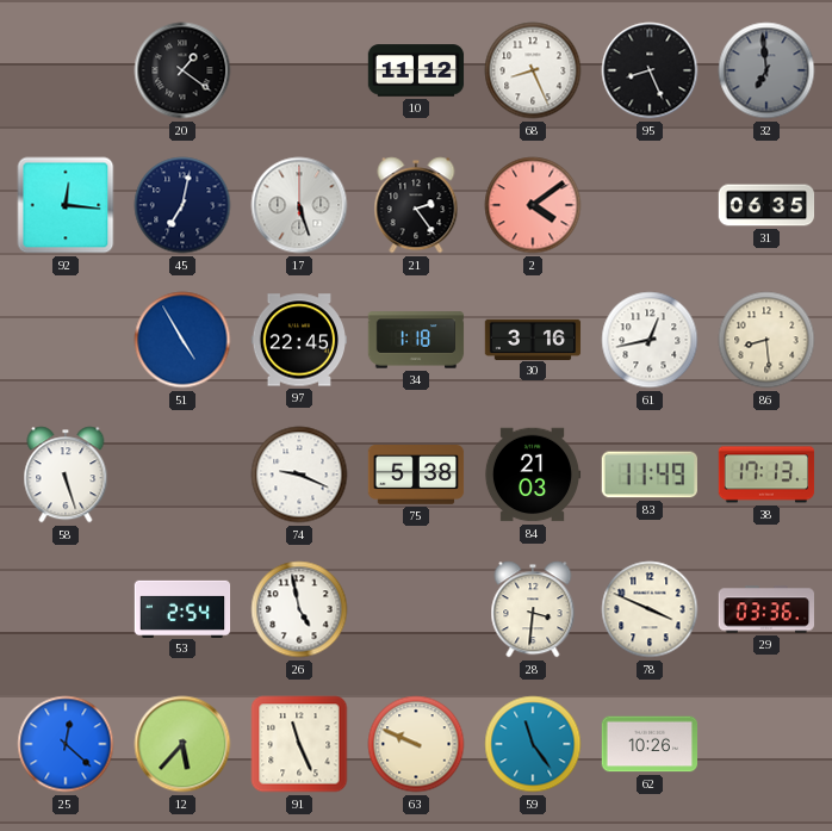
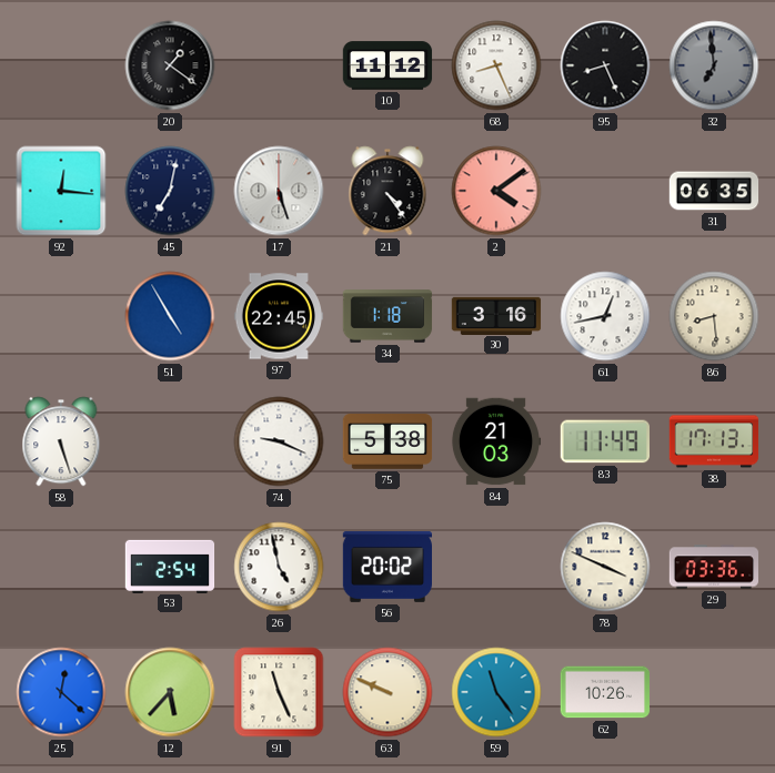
21: 2:24 -> 4:24 (387, 191)
56: none -> 20:02 (386, 567)
28: 3:31 -> none (533, 609)
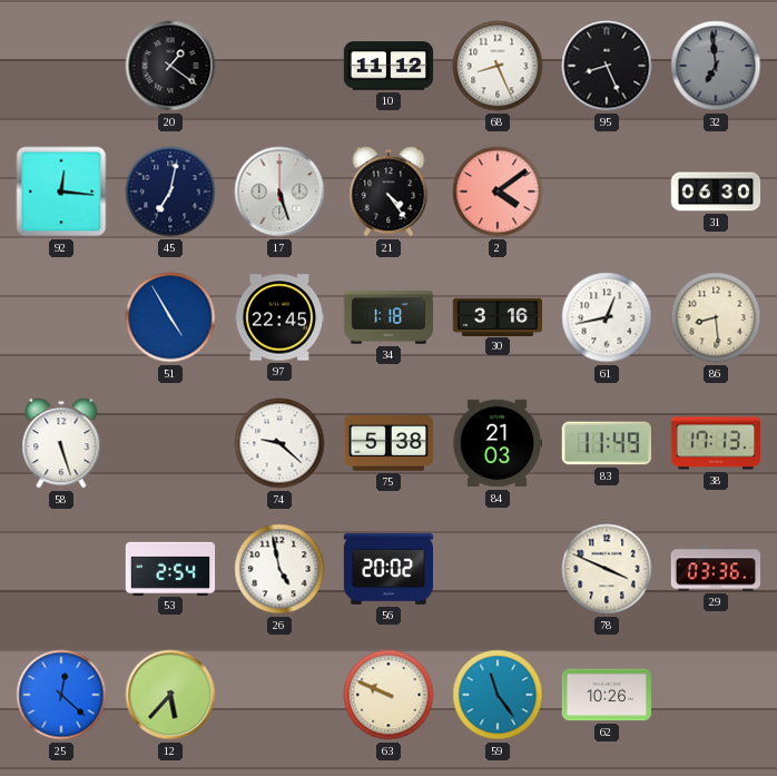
31: 06:35 -> 06:30 (716, 191)
74: 9:19 -> 9:22 (279, 443)
91: 11:26 -> none (279, 692)
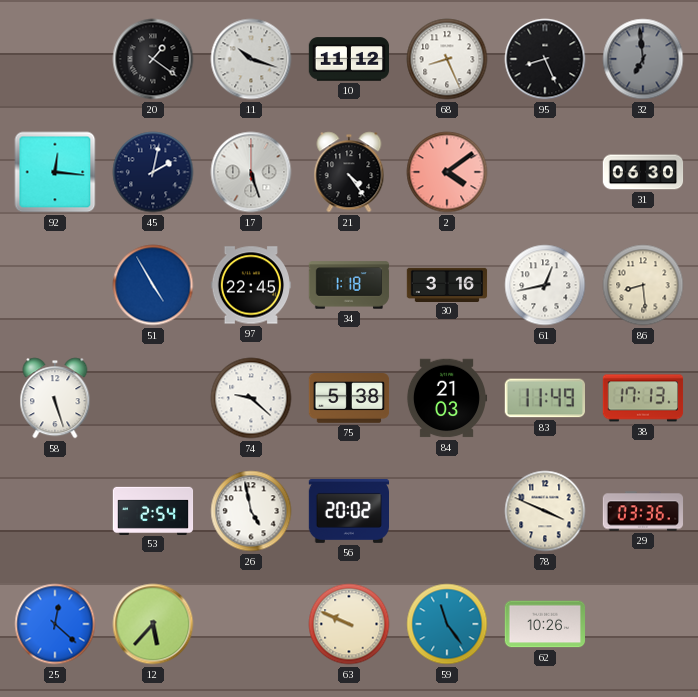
11: none -> 10:18 (251, 59)
45: 7:02 -> 2:02 (153, 172)
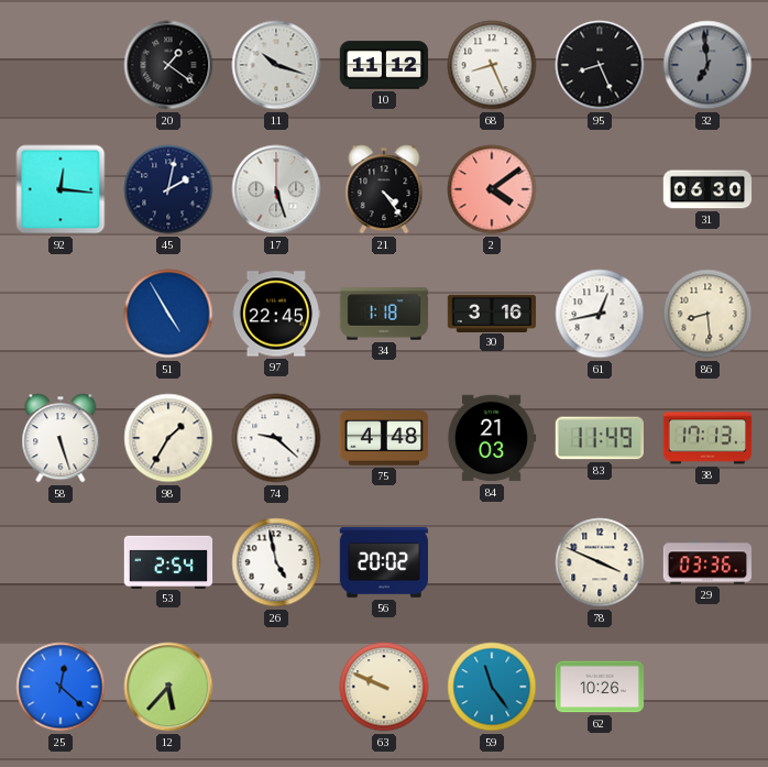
98: none -> 1:35 (168, 438)
75: 5:38 -> 4:48 (384, 438)
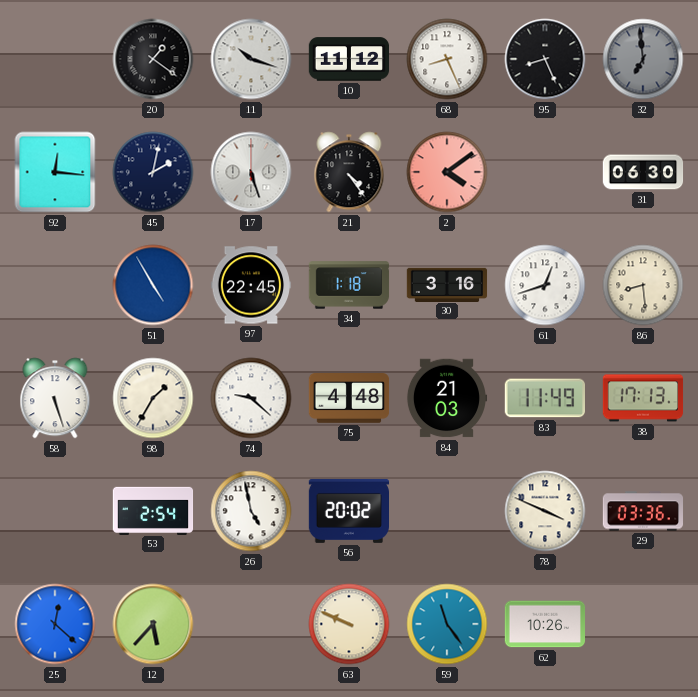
61: 12:43 -> 12:42 (545, 285)
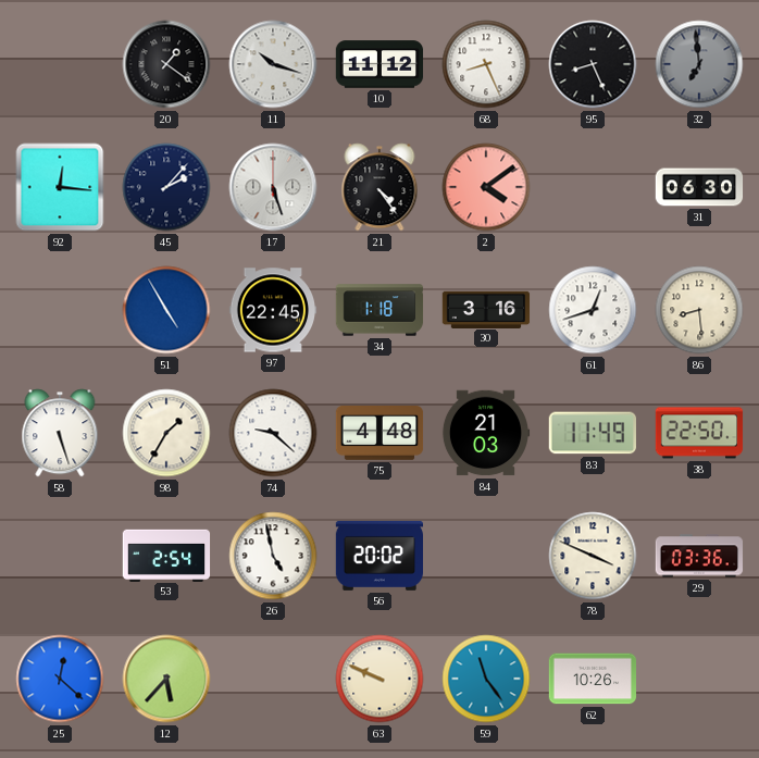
45: 2:02 -> 2:07 (166, 187)
38: 17:13 -> 22:50 (699, 433)
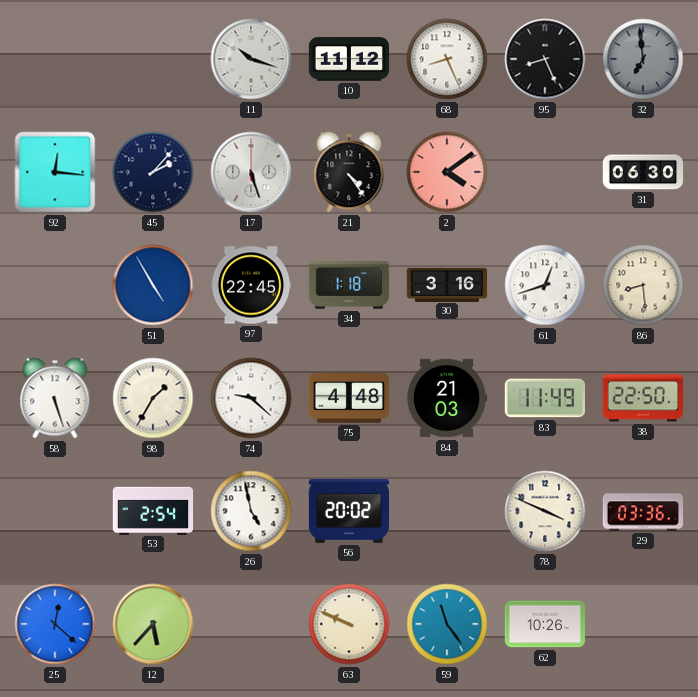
20: 1:21 -> none (166, 64)
